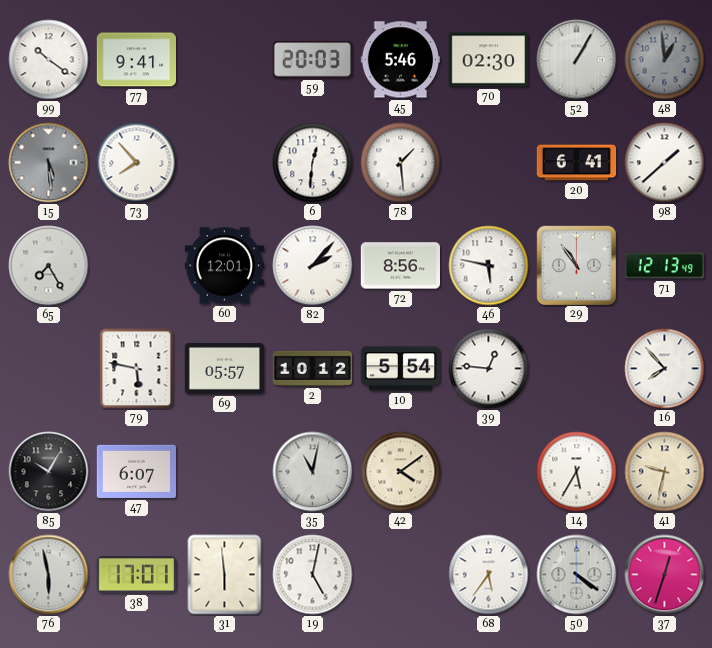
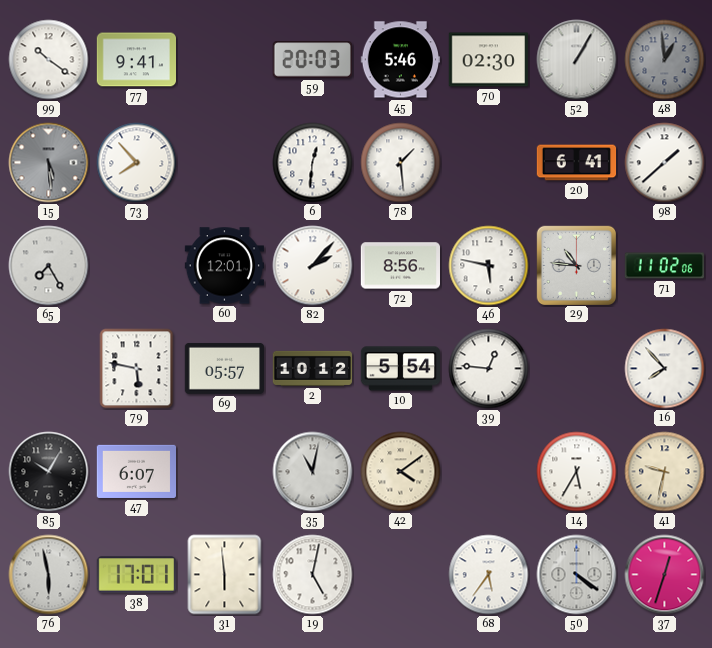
29: 10:54 -> 10:46 (576, 265)
71: 12:13 -> 11:02 (664, 266)
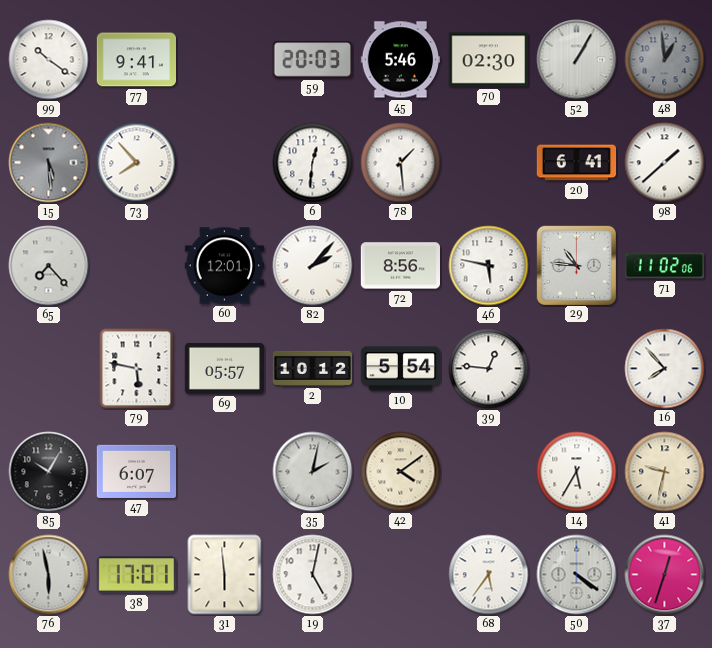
65: 7:25 -> 7:23 (49, 266)
35: 11:02 -> 2:02 (313, 472)
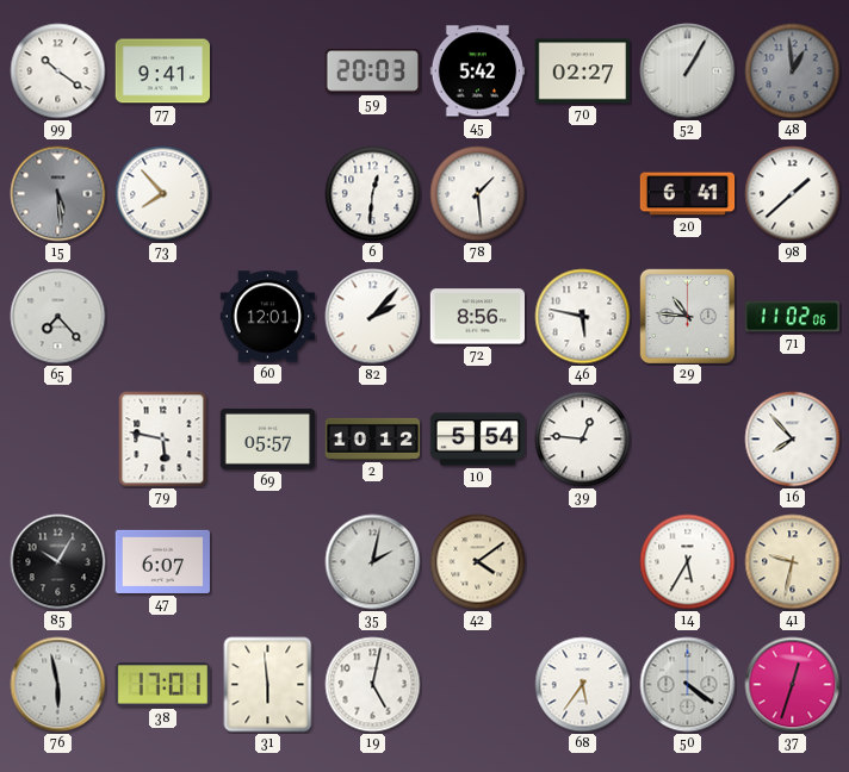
45: 5:46 -> 5:42 (477, 71)
70: 02:30 -> 02:27 (582, 71)
